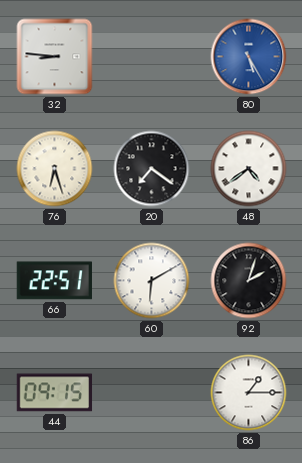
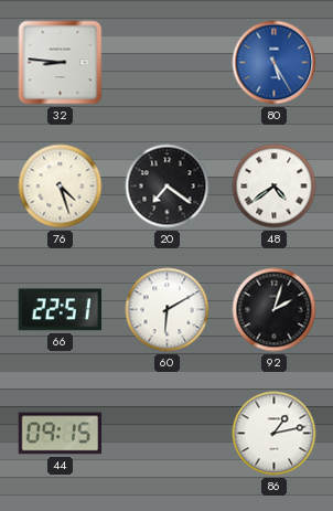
76: 6:27 -> 4:27 (61, 187)
86: 1:15 -> 1:13 (275, 434)
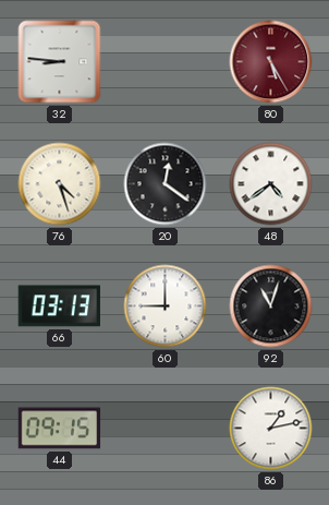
80 dial: blue -> burgundy (271, 62)
20: 7:21 -> 12:21 (166, 184)
66: 22:51 -> 03:13 (59, 306)
60: 6:10 -> 9:00 (166, 306)
92: 2:03 -> 11:03 (271, 306)
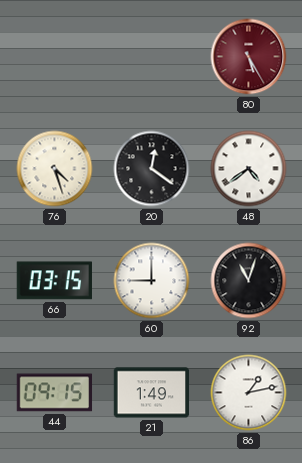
32: 8:46 -> none (60, 62)
66: 03:13 -> 03:15 (54, 281)
21: none -> 1:49 (152, 393)
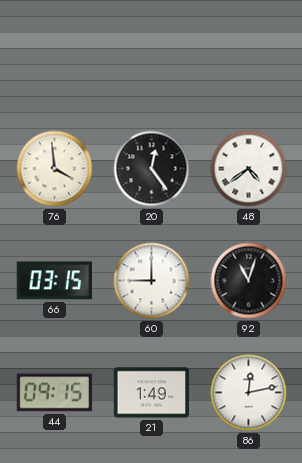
80: 5:25 -> none (249, 57)
76: 4:27 -> 3:59 (55, 169)
20: 12:21 -> 12:24 (152, 169)
86: 1:13 -> 12:13 (249, 393)
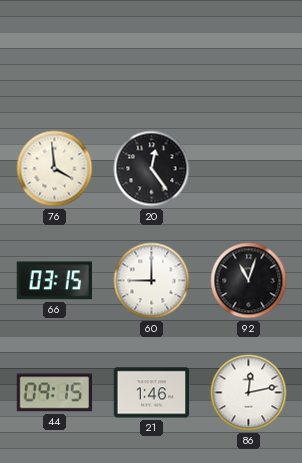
48: 4:39 -> none (249, 169)
21: 1:49 -> 1:46 (152, 393)
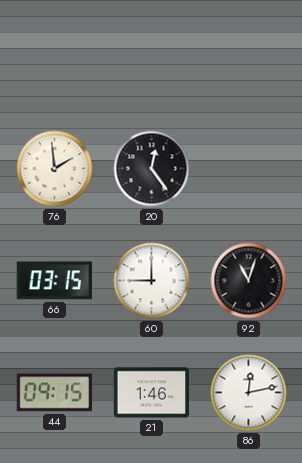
76: 3:59 -> 1:59 (55, 169)
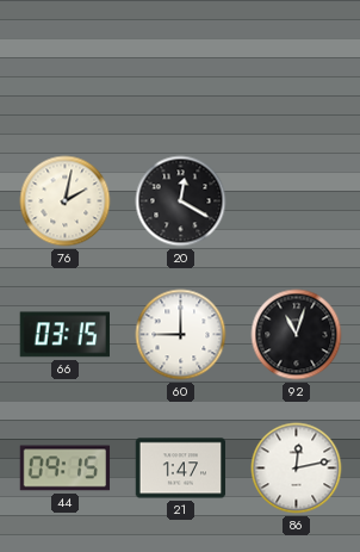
76: 1:59 -> 2:02 (66, 201)
20: 12:24 -> 12:20 (181, 201)
21: 1:46 -> 1:47 (181, 469)
